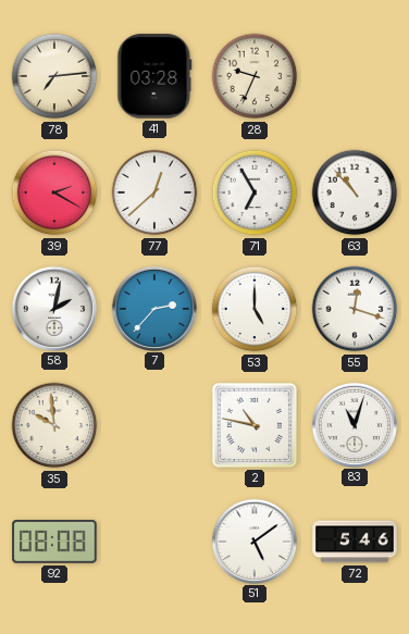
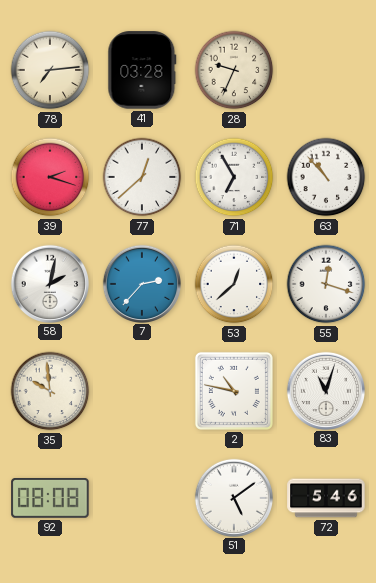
39: 2:20 -> 2:18 (50, 177)
53: 5:00 -> 12:38 (234, 284)
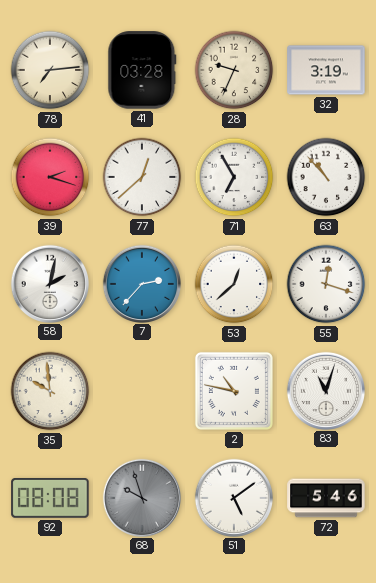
32: none -> 3:19 (326, 70)
68: none -> 9:57 (141, 497)
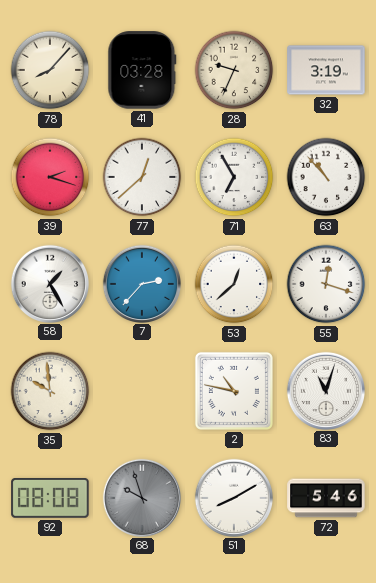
78: 7:14 -> 8:07 (50, 70)
58: 2:02 -> 1:25 (49, 283)
51: 5:09 -> 8:10 (233, 497)
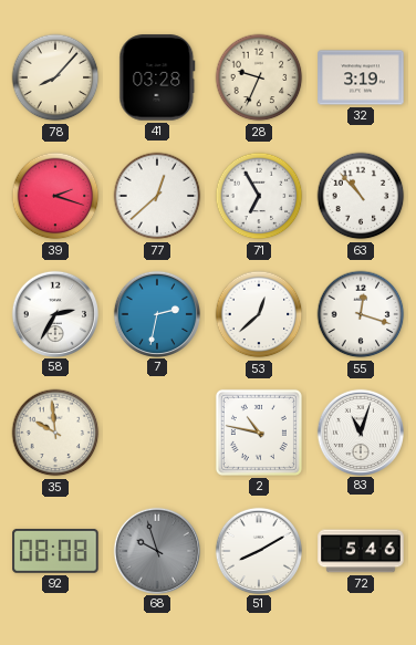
58: 1:25 -> 2:35 (54, 313)
7: 2:37 -> 2:32 (156, 313)
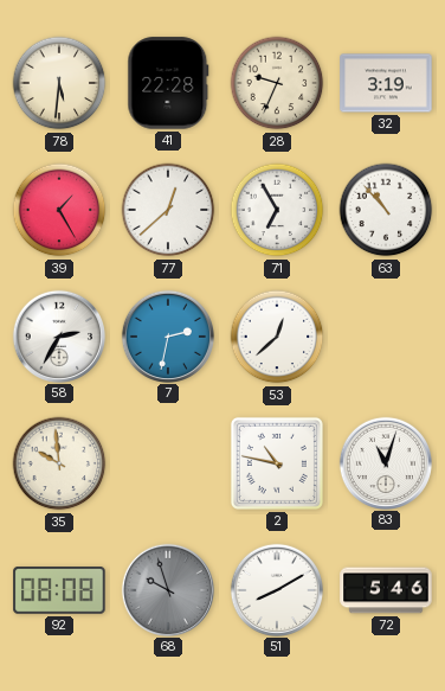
78: 8:07 -> 5:31 (59, 83)
41: 03:28 -> 22:28 (168, 83)
39: 2:18 -> 1:25 (59, 210)
55: 12:18 -> none (361, 314)
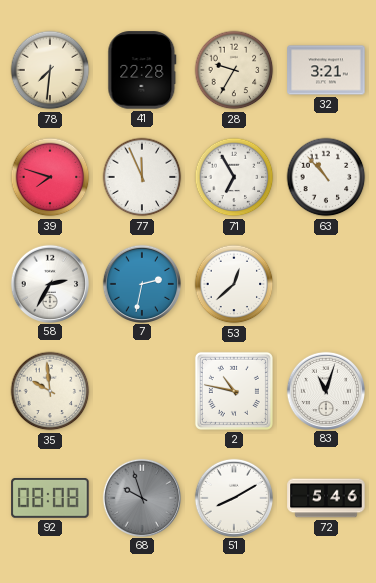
78: 5:31 -> 7:31 (50, 70)
28: 9:34 -> 9:35 (234, 70)
32: 3:19 -> 3:21 (326, 70)
39: 1:25 -> 7:48 (50, 177)
77: 12:38 -> 11:56 (142, 177)
